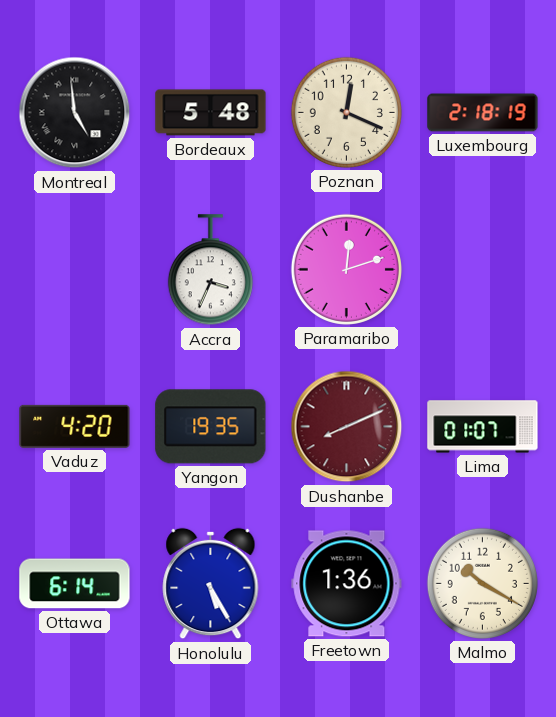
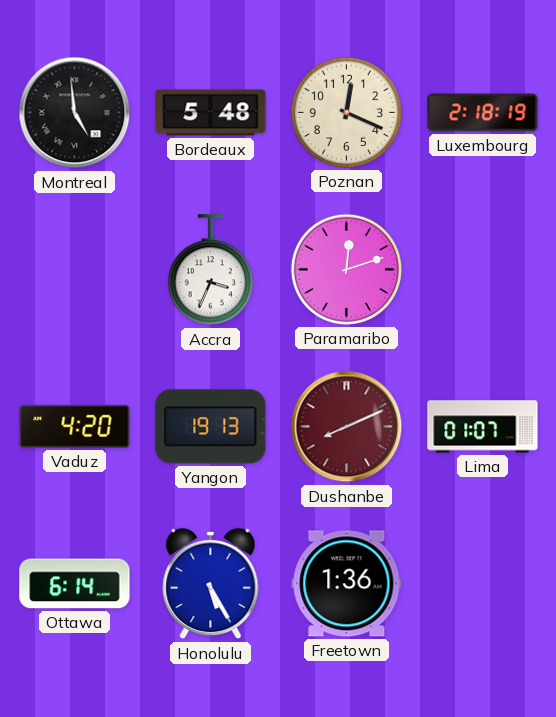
Yangon: 19:35 -> 19:13 (211, 427)
Malmo: 10:20 -> none (482, 583)
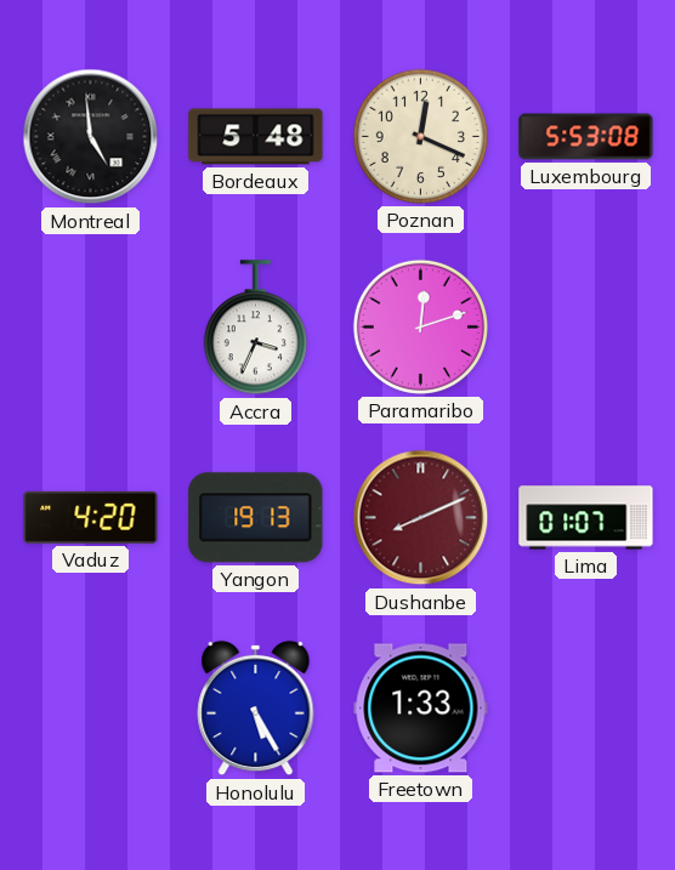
Luxembourg: 2:18 -> 5:53 (586, 137)
Ottawa: 6:14 -> none (75, 584)
Freetown: 1:36 -> 1:33 (421, 709)
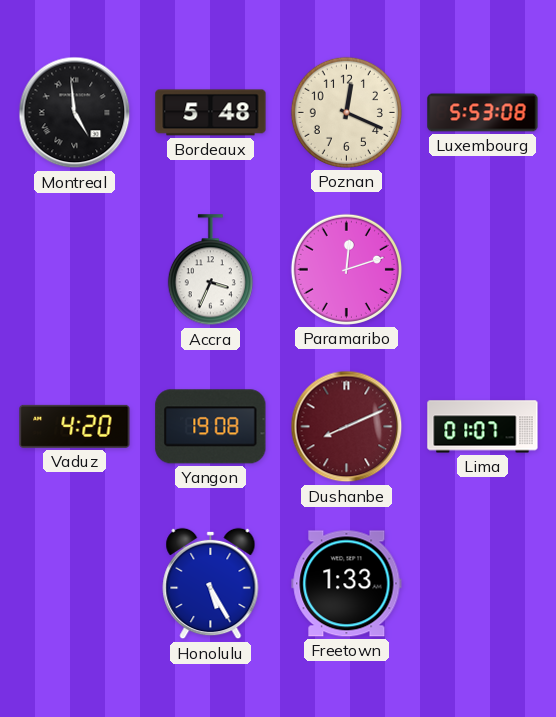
Yangon: 19:13 -> 19:08 (211, 427)
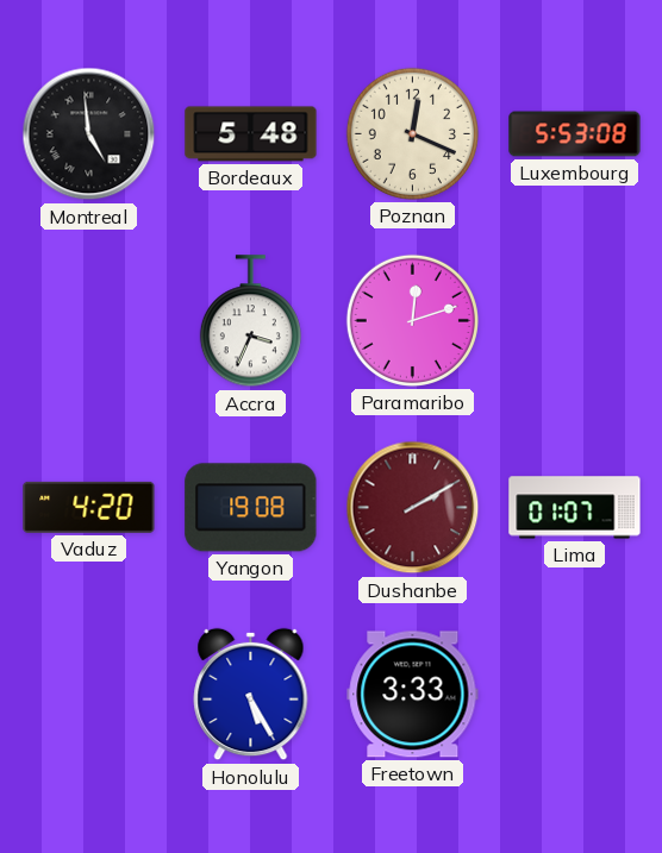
Dushanbe: 8:11 -> 2:10 (413, 508)
Freetown: 1:33 -> 3:33 (413, 695)
